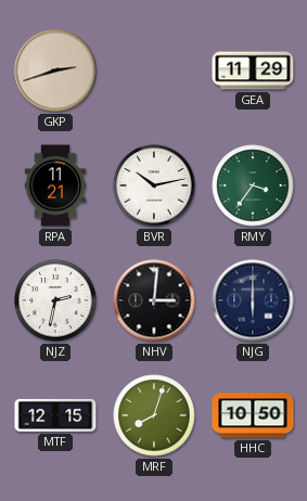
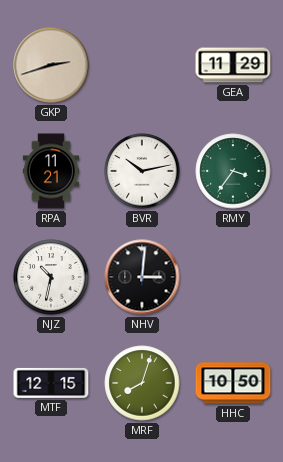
NJZ: 2:32 -> 10:32 (51, 277)
NJG: 6:00 -> none (253, 300)
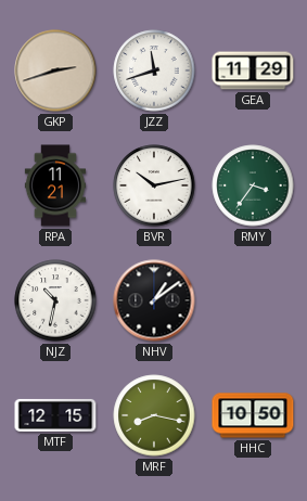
JZZ: none -> 11:42 (154, 70)
NHV: 3:01 -> 1:09 (154, 300)
MRF: 8:03 -> 8:17 (154, 415)
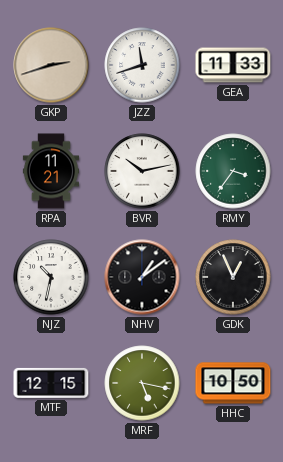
GEA: 11:29 -> 11:33 (233, 65)
GDK: none -> 12:56 (233, 277)
MRF: 8:17 -> 5:17 (142, 383)
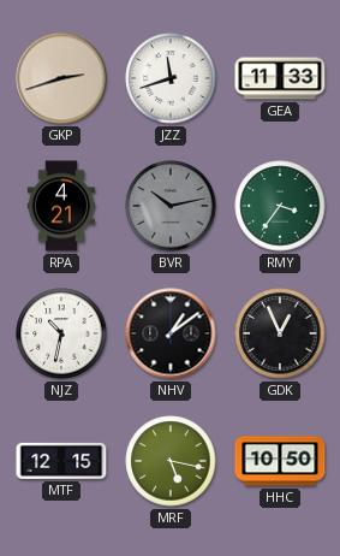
RPA: 11:21 -> 4:21 (60, 206)
BVR dial: white -> grey (171, 206)
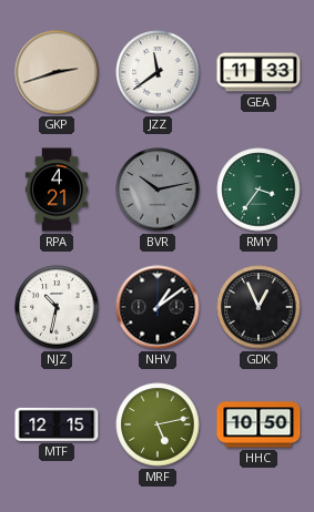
JZZ: 11:42 -> 11:39 (158, 72)
MRF: 5:17 -> 5:13 (158, 424)
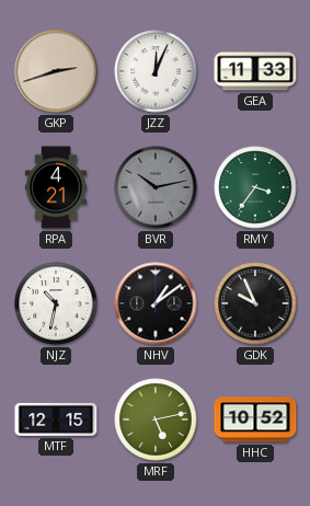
JZZ: 11:39 -> 12:04 (156, 71)
GDK: 12:56 -> 9:56 (255, 303)
HHC: 10:50 -> 10:52 (255, 419)
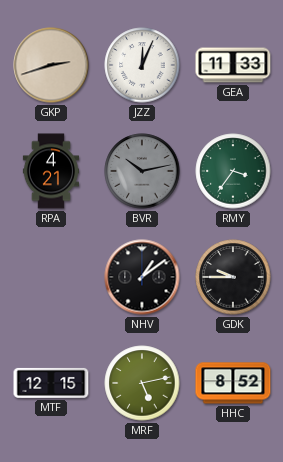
NJZ: 10:32 -> none (56, 303)
GDK: 9:56 -> 9:45 (233, 277)
HHC: 10:52 -> 8:52 (233, 383)
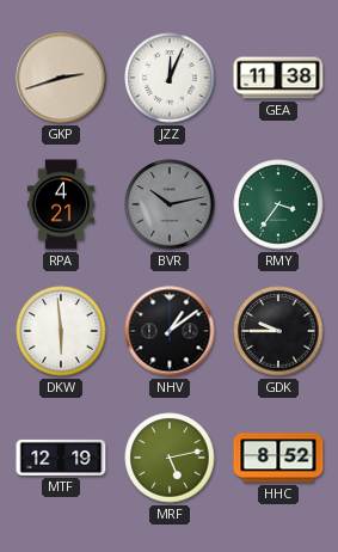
GEA: 11:33 -> 11:38 (278, 78)
DKW: none -> 5:59 (61, 331)
MTF: 12:15 -> 12:19 (61, 458)
